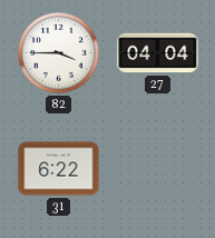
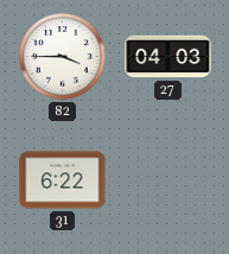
27: 04:04 -> 04:03 (168, 57)
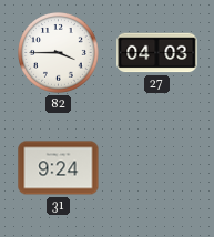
31: 6:22 -> 9:24 (59, 168)
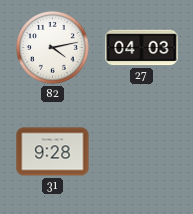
82: 3:45 -> 4:13 (53, 48)
31: 9:24 -> 9:28 (53, 152)
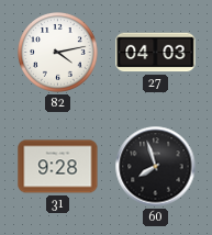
60: none -> 7:57 (156, 167)
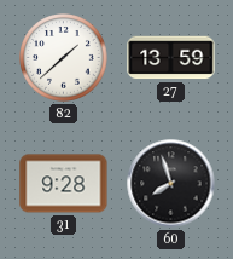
82: 4:13 -> 1:38 (64, 58)
27: 04:03 -> 13:59 (171, 58)
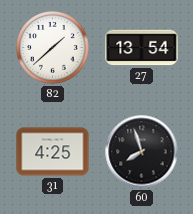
27: 13:59 -> 13:54 (142, 48)
31: 9:28 -> 4:25 (53, 152)
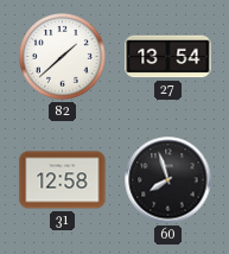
31: 4:25 -> 12:58 (63, 180)
